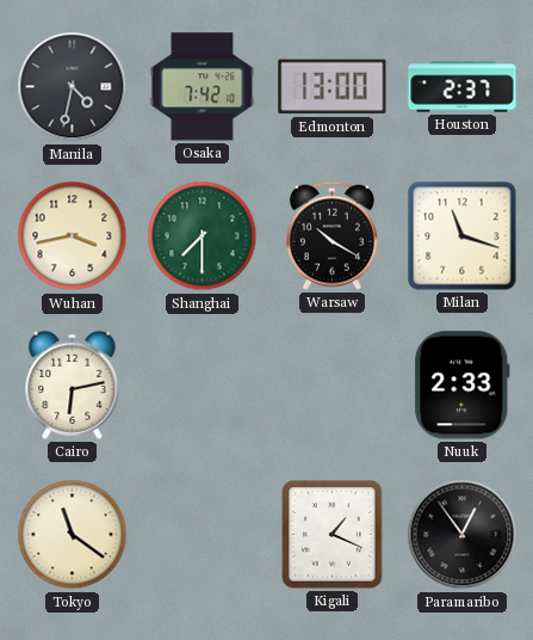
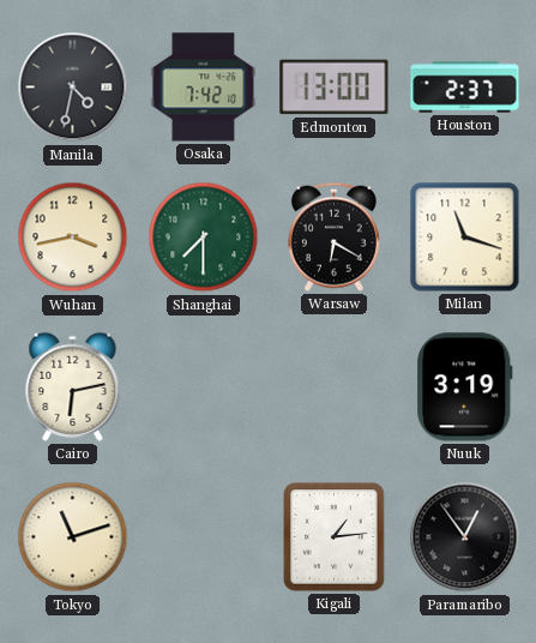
Warsaw: 10:20 -> 6:20 (333, 236)
Nuuk: 2:33 -> 3:19 (465, 387)
Tokyo: 11:21 -> 11:12 (73, 537)
Kigali: 1:19 -> 1:14 (335, 537)
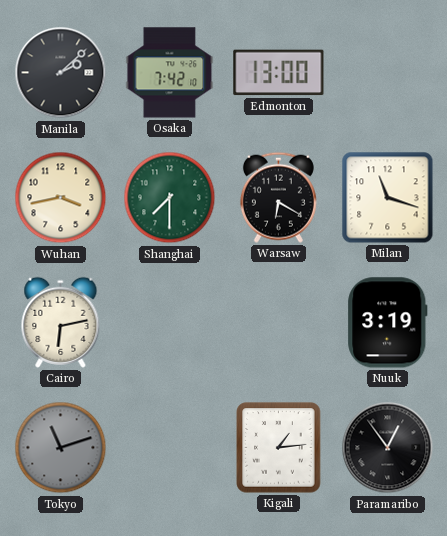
Manila: 4:32 -> 2:08 (61, 73)
Houston: 2:37 -> none (465, 88)
Tokyo dial: cream -> grey (61, 448)
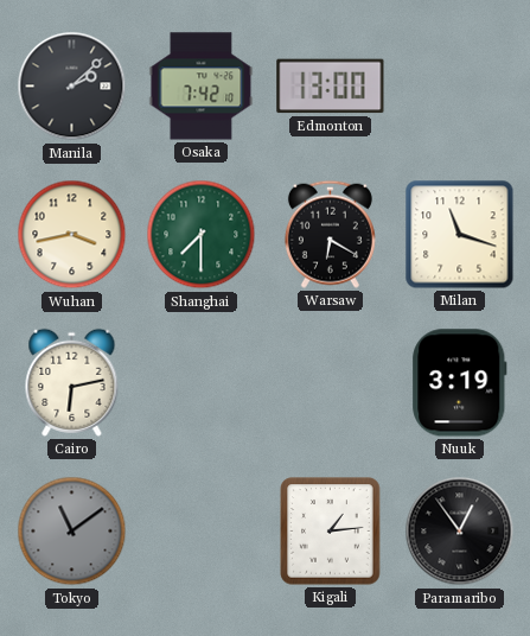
Tokyo: 11:12 -> 11:09 (72, 532)
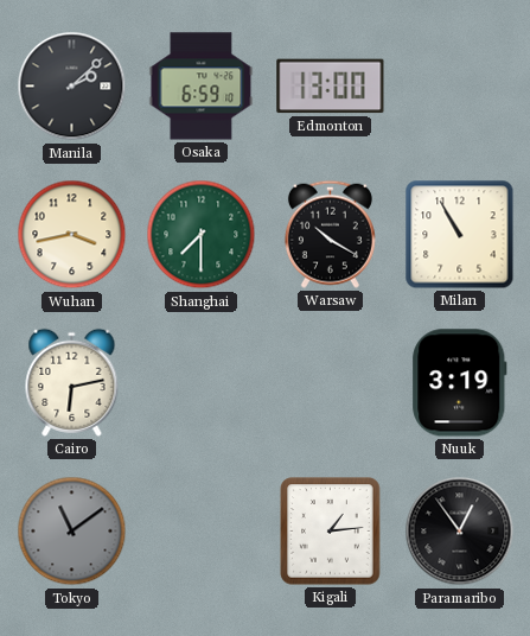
Osaka: 7:42 -> 6:59 (202, 87)
Warsaw: 6:20 -> 10:20 (330, 234)
Milan: 11:18 -> 10:55 (460, 235)
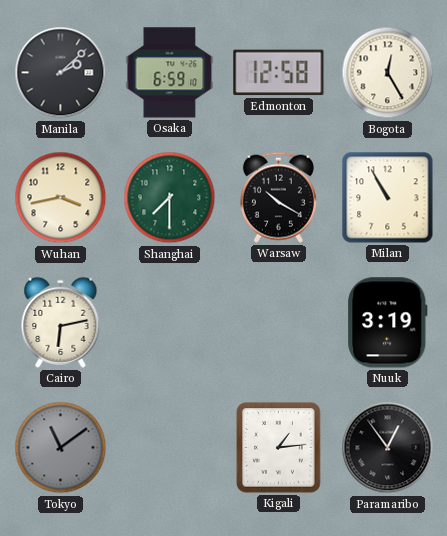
Edmonton: 13:00 -> 12:58 (279, 73)
Bogota: none -> 12:25 (388, 73)
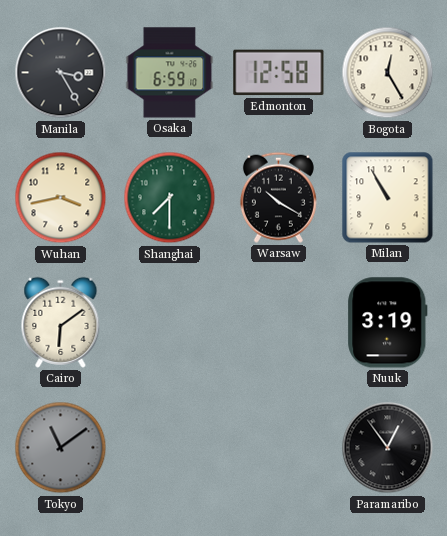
Manila: 2:08 -> 3:25 (61, 73)
Cairo: 6:13 -> 6:09 (61, 322)
Kigali: 1:14 -> none (279, 448)
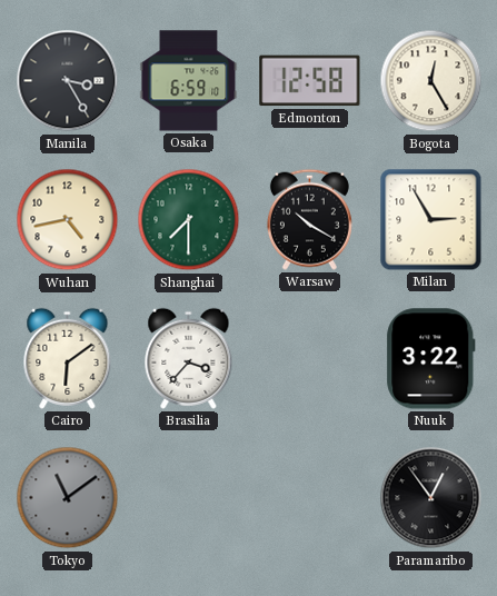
Wuhan: 3:43 -> 4:43 (68, 220)
Milan: 10:55 -> 2:55 (431, 220)
Brasilia: none -> 3:37 (189, 358)
Nuuk: 3:19 -> 3:22 (431, 359)
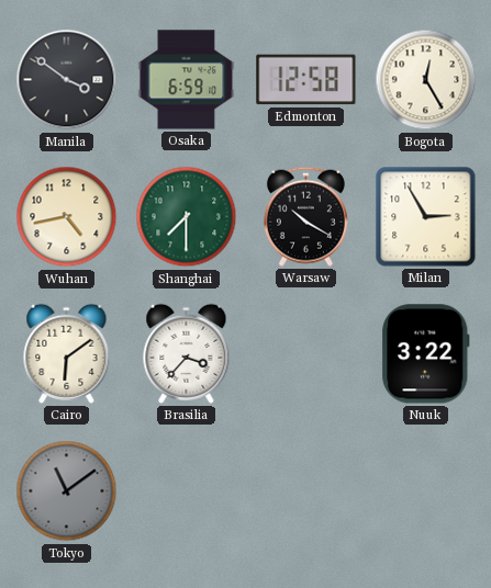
Manila: 3:25 -> 3:51 (67, 80)
Paramaribo: 12:54 -> none (431, 498)
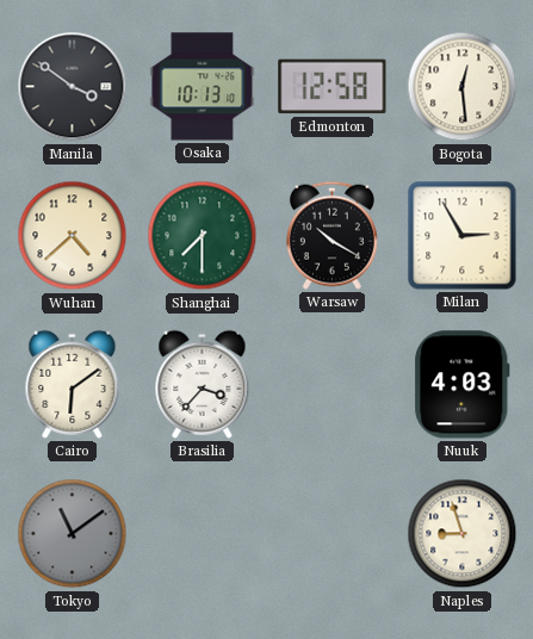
Osaka: 6:59 -> 10:13 (203, 87)
Bogota: 12:25 -> 12:29 (463, 87)
Wuhan: 4:43 -> 4:38 (73, 236)
Nuuk: 3:22 -> 4:03 (463, 385)
Naples: none -> 8:57 (463, 534)
